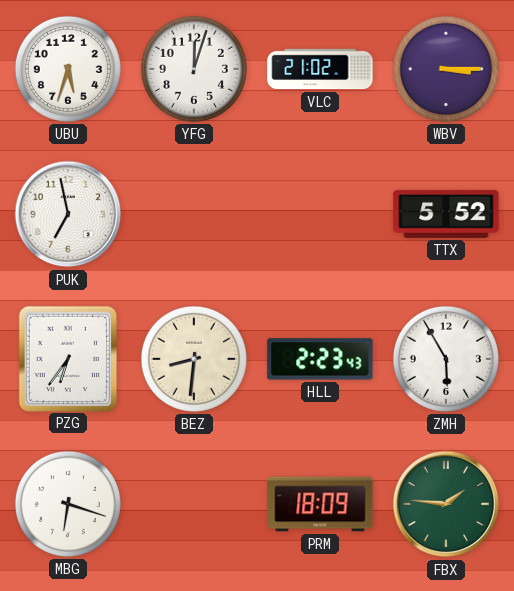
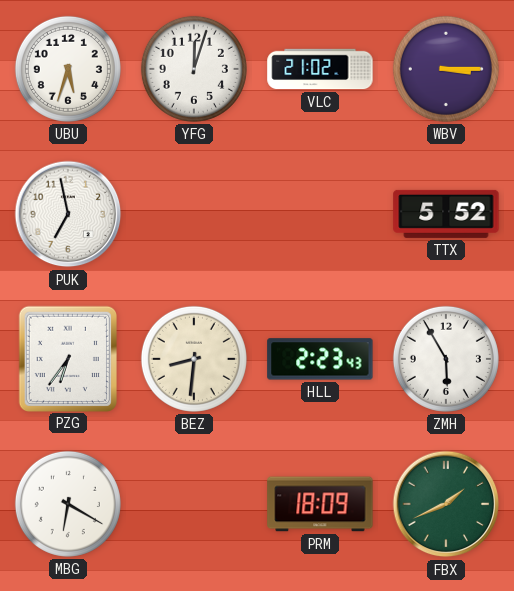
MBG: 6:18 -> 6:20 (68, 504)
FBX: 1:46 -> 1:41 (446, 504)
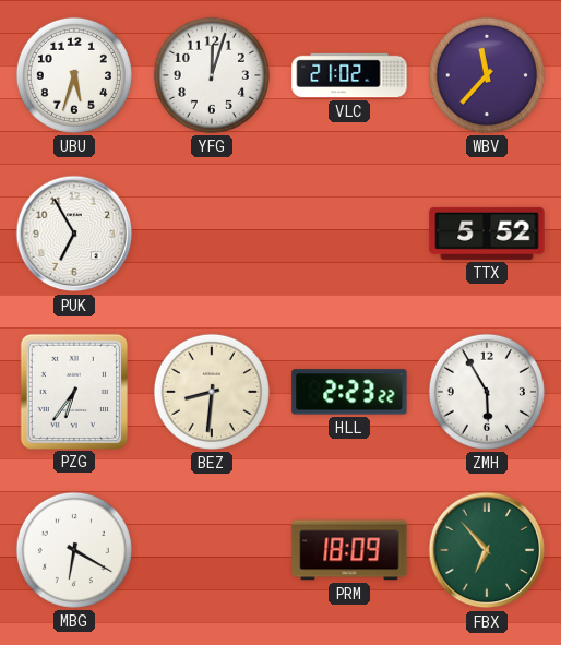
WBV: 3:15 -> 11:37 (487, 75)
PUK: 6:58 -> 6:55 (74, 234)
HLL: 2:23:43 -> 2:23:22 (349, 392)
FBX: 1:41 -> 6:53 (487, 550)
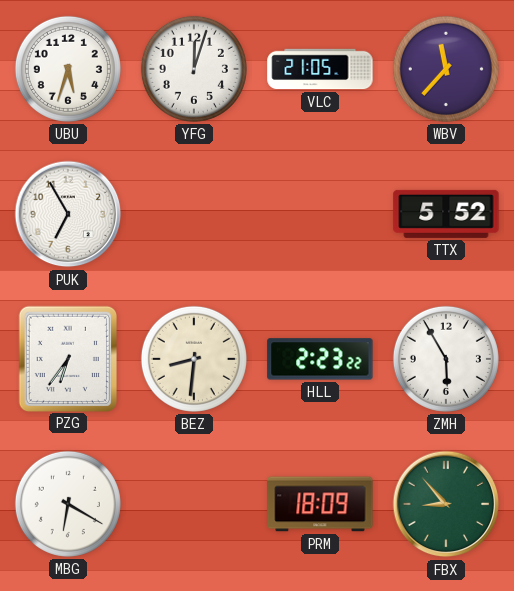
VLC: 21:02 -> 21:05 (320, 69)
FBX: 6:53 -> 8:53 (446, 504)
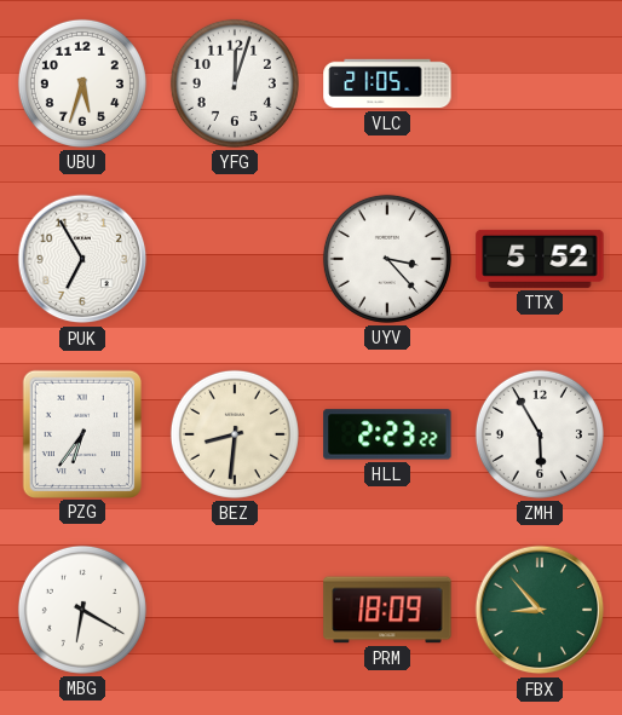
WBV: 11:37 -> none (446, 69)
UYV: none -> 3:23 (387, 259)
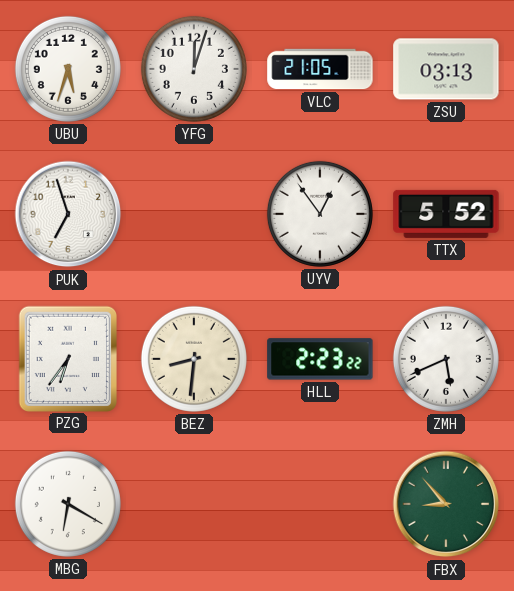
ZSU: none -> 03:13 (446, 69)
PUK: 6:55 -> 6:57 (68, 214)
UYV: 3:23 -> 12:54 (320, 214)
ZMH: 5:55 -> 5:41 (446, 359)
PRM: 18:09 -> none (387, 610)
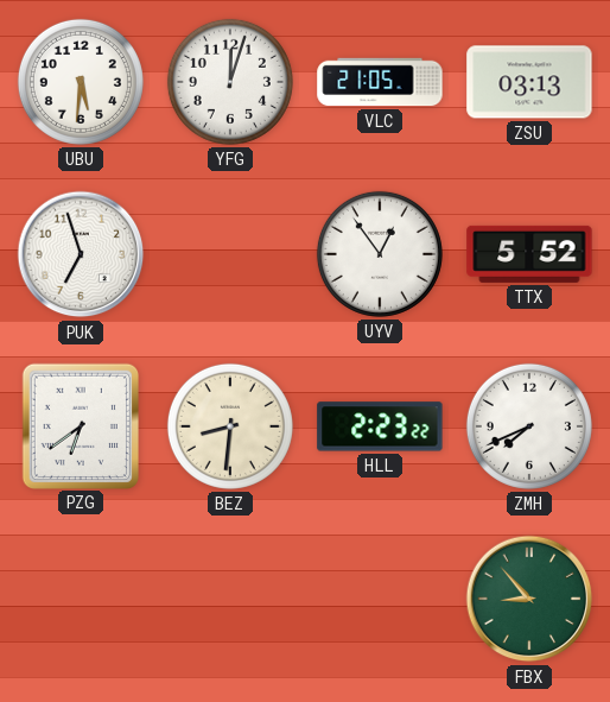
UBU: 5:33 -> 5:31 (81, 82)
PZG: 6:36 -> 6:39 (80, 425)
ZMH: 5:41 -> 7:41 (529, 426)
MBG: 6:20 -> none (68, 504)
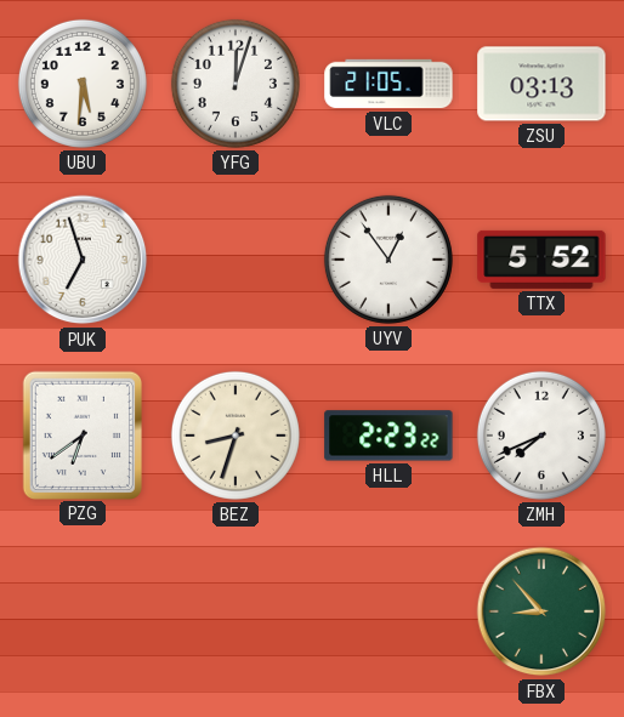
BEZ: 8:31 -> 8:33 (236, 436)
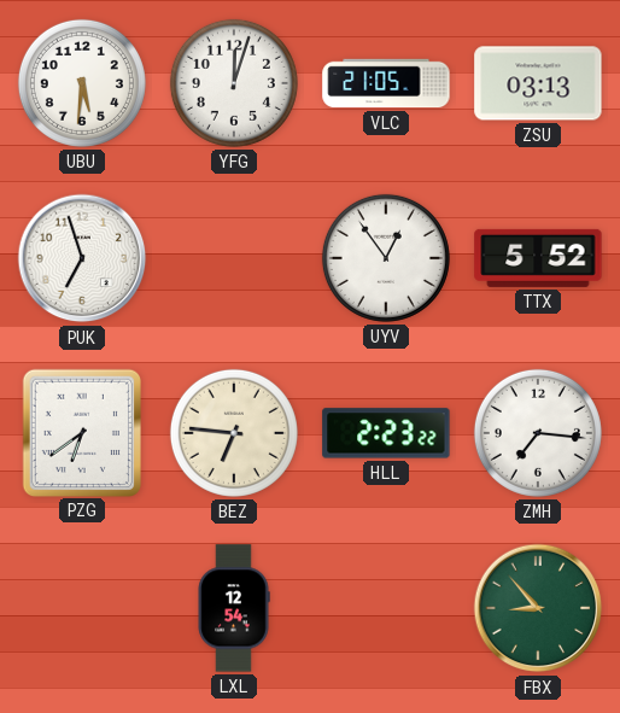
BEZ: 8:33 -> 6:46 (234, 433)
ZMH: 7:41 -> 7:16 (538, 433)
LXL: none -> 12:54 (234, 608)
